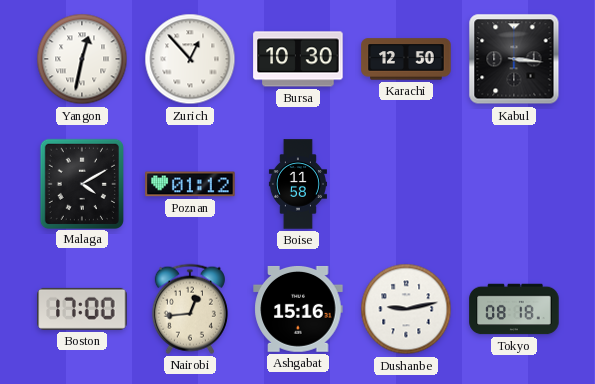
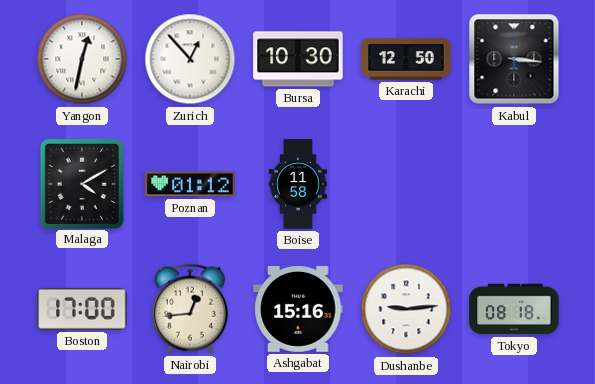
Dushanbe: 9:13 -> 9:14 (406, 309)
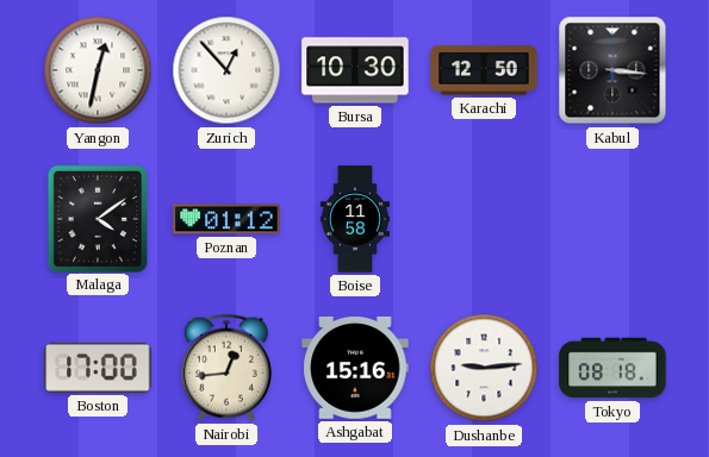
Malaga: 4:10 -> 4:09 (97, 218)
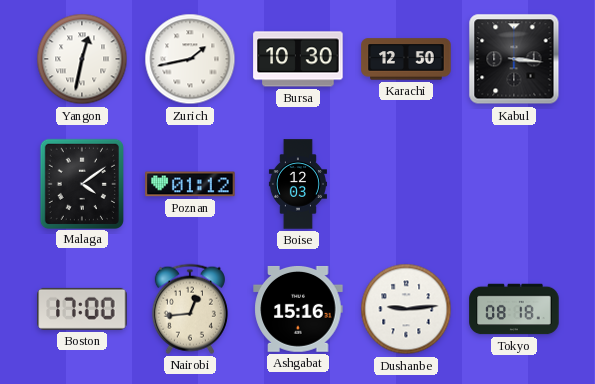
Zurich: 12:53 -> 1:43 (190, 59)
Boise: 11:58 -> 12:03 (298, 184)
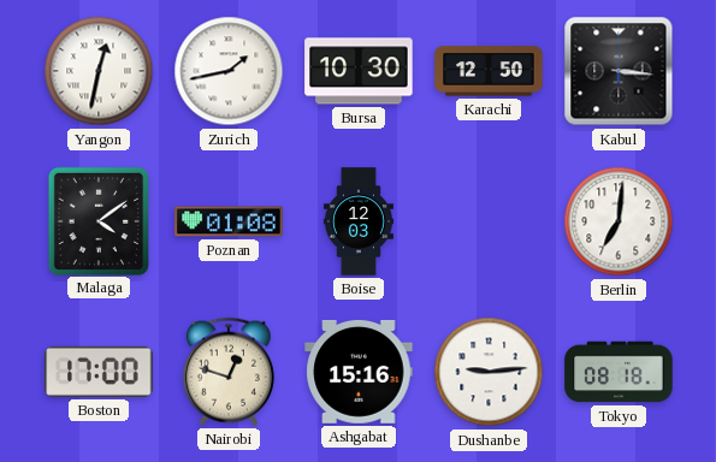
Poznan: 01:12 -> 01:08 (229, 221)
Berlin: none -> 7:01 (619, 221)
Nairobi: 12:44 -> 12:48 (229, 372)
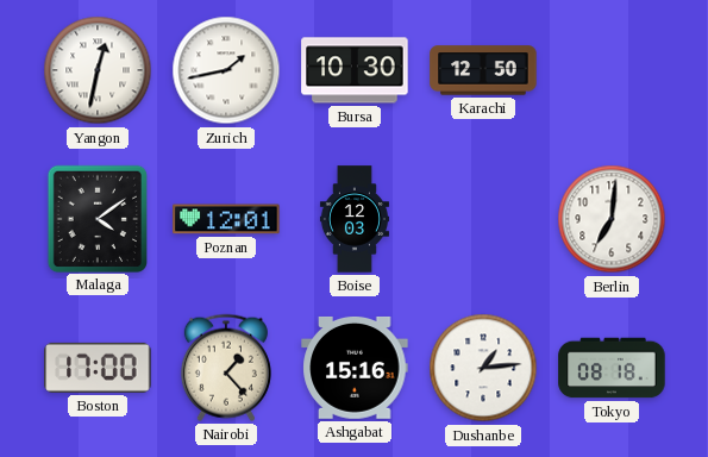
Kabul: 3:16 -> none (619, 71)
Poznan: 01:08 -> 12:01 (226, 219)
Nairobi: 12:48 -> 1:23 (226, 368)
Dushanbe: 9:14 -> 1:14 (483, 368)
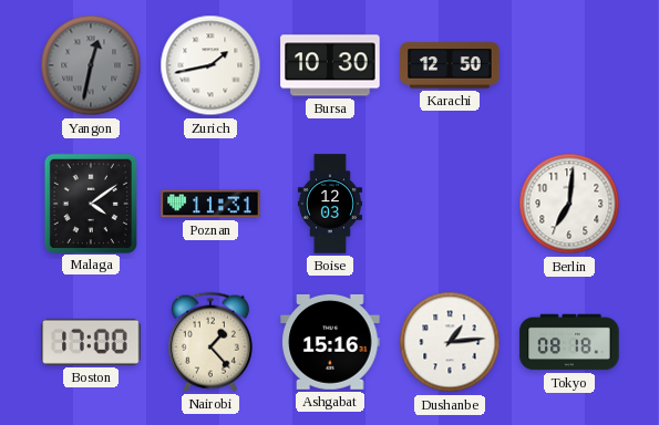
Yangon dial: white -> grey (91, 65)
Poznan: 12:01 -> 11:31 (210, 204)
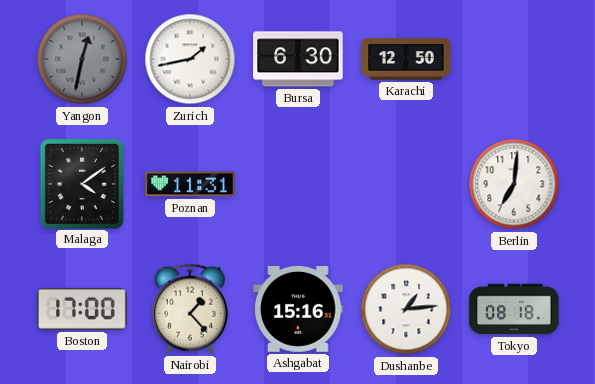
Bursa: 10:30 -> 6:30 (298, 59)
Boise: 12:03 -> none (330, 204)
